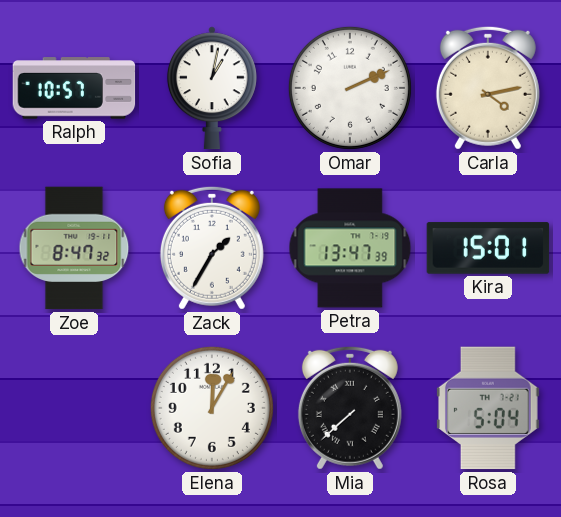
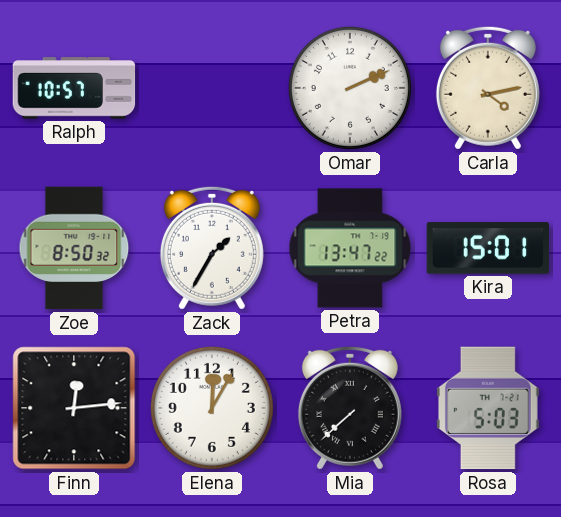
Sofia: 1:02 -> none (212, 88)
Zoe: 8:47 -> 8:50 (74, 248)
Petra: 13:47:39 -> 13:47:22 (350, 248)
Finn: none -> 12:14 (74, 408)
Rosa: 5:04 -> 5:03 (488, 408)
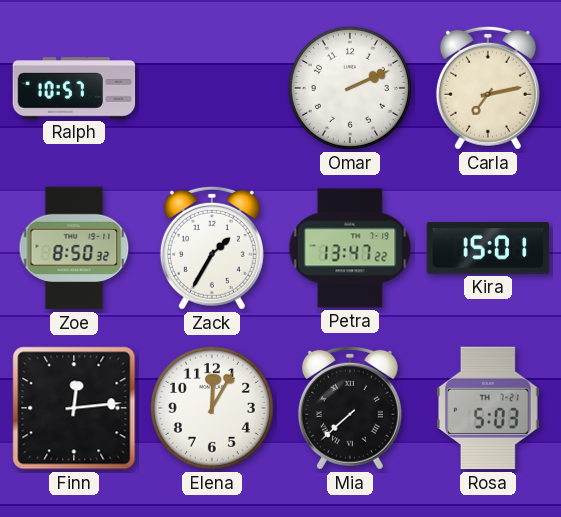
Carla: 4:13 -> 7:13 (488, 88)
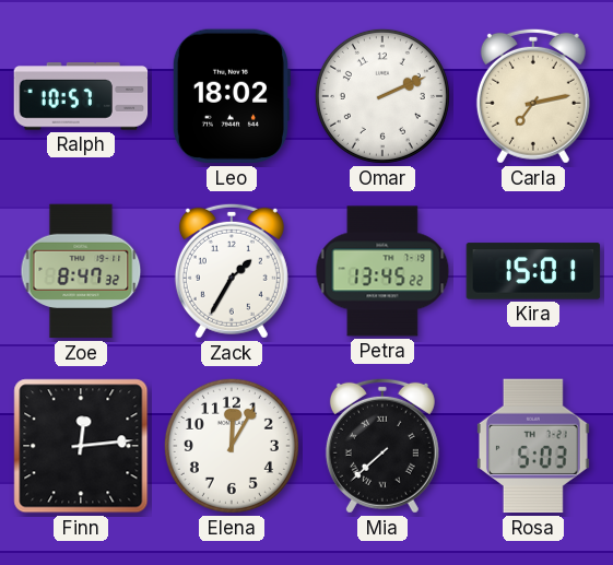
Leo: none -> 18:02 (231, 96)
Zoe: 8:50 -> 8:47 (81, 271)
Petra: 13:47 -> 13:45 (382, 271)
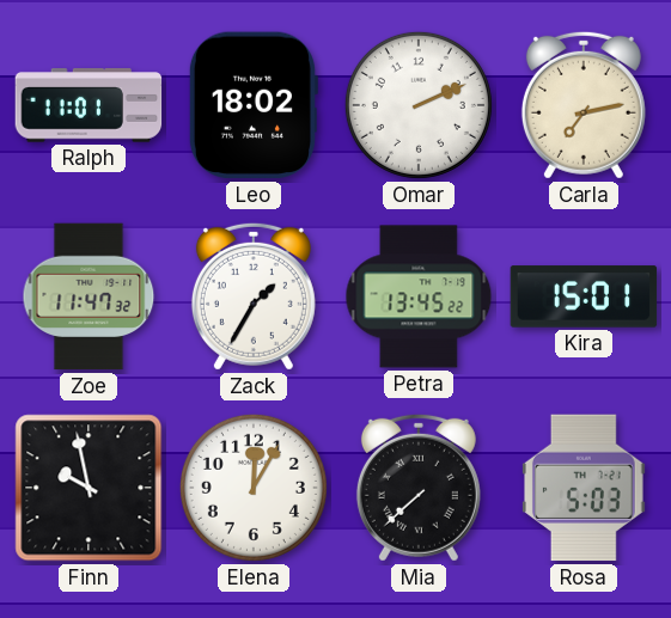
Ralph: 10:57 -> 11:01 (89, 105)
Zoe: 8:47 -> 11:47 (89, 296)
Finn: 12:14 -> 9:58 (89, 488)
